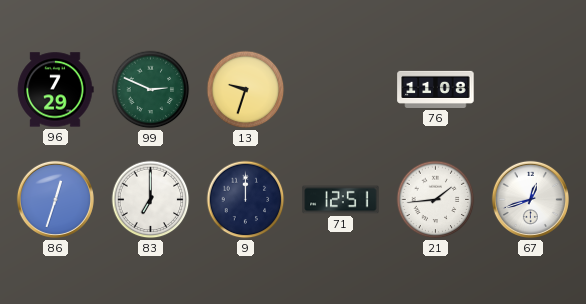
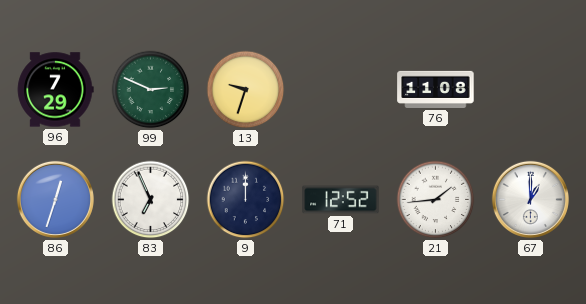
83: 7:00 -> 6:56 (151, 200)
71: 12:51 -> 12:52 (341, 200)
67: 12:42 -> 1:00 (530, 199)
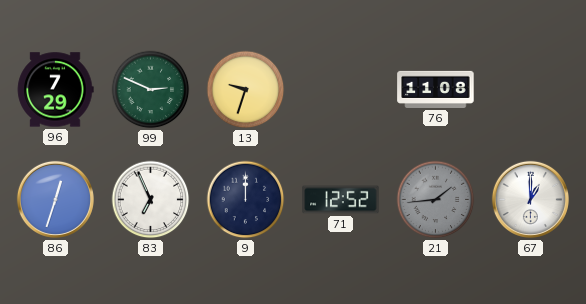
21 dial: white -> grey (436, 200)
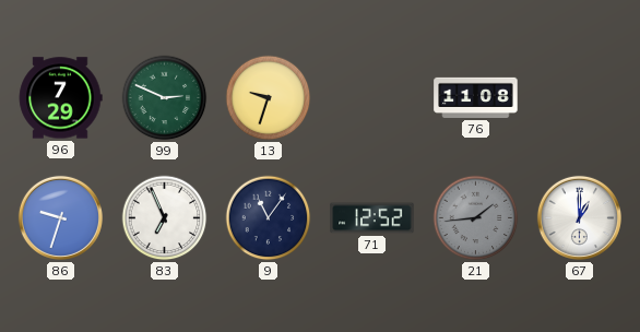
86: 12:33 -> 9:33 (60, 217)
9: 12:00 -> 11:06 (269, 218)
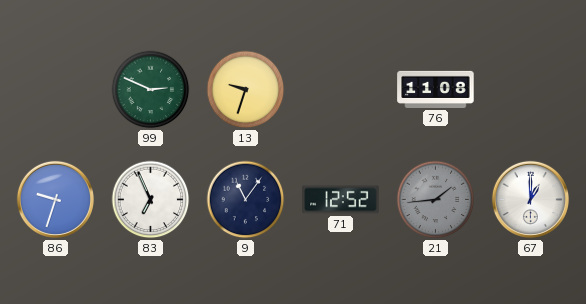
96: 7:29 -> none (60, 98)
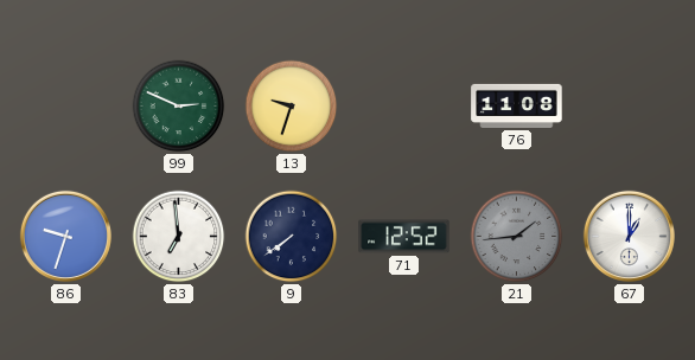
83: 6:56 -> 6:59 (179, 237)
9: 11:06 -> 7:39 (292, 237)
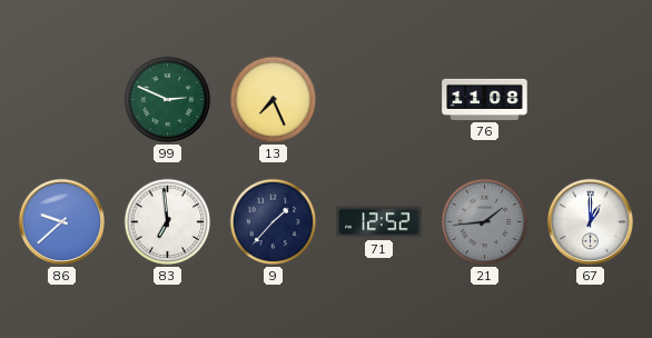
13: 9:33 -> 7:26 (274, 100)
86: 9:33 -> 9:38 (61, 221)
9: 7:39 -> 1:37 (274, 222)
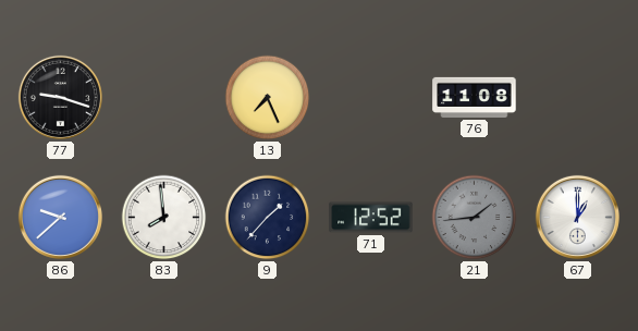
77: none -> 9:18 (60, 97)
99: 2:49 -> none (168, 100)
83: 6:59 -> 7:59 (164, 218)
